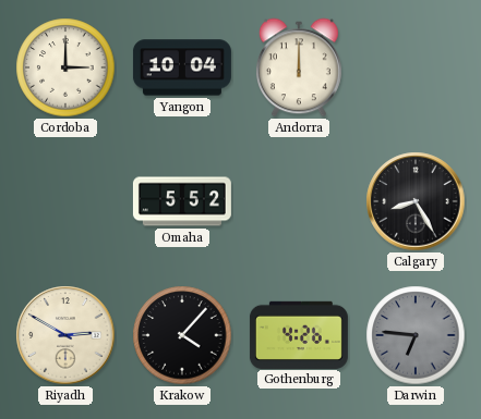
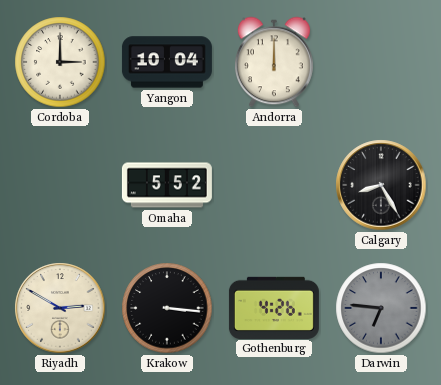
Krakow: 4:07 -> 3:16 (167, 308)
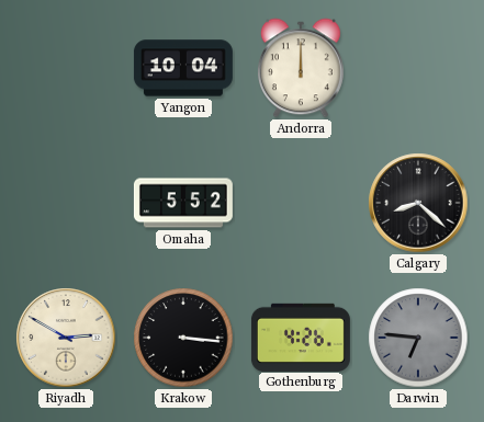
Cordoba: 3:00 -> none (60, 62)
Calgary: 8:25 -> 8:22 (418, 203)
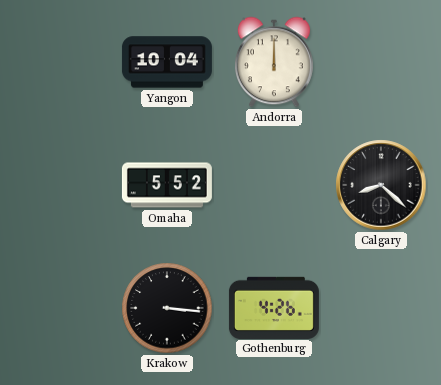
Riyadh: 2:50 -> none (66, 338)
Darwin: 6:46 -> none (418, 338)
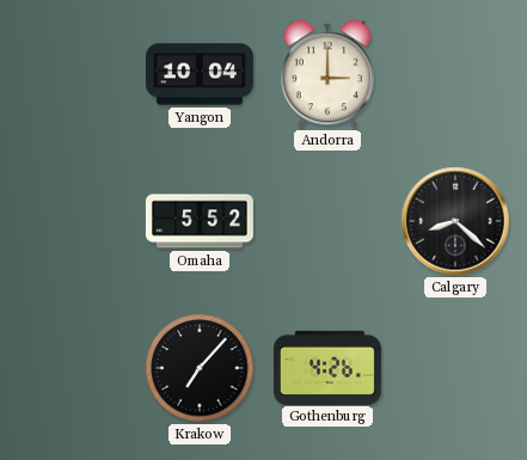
Andorra: 12:00 -> 3:00 (327, 74)
Krakow: 3:16 -> 7:07 (200, 368)
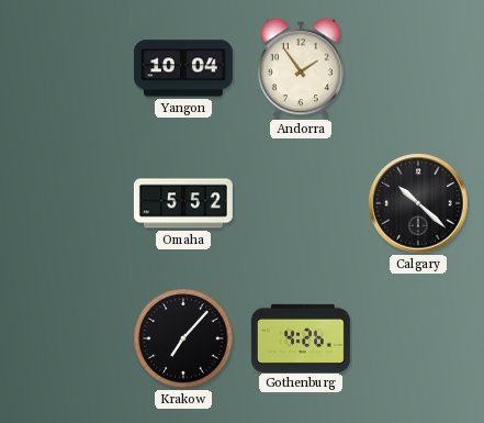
Andorra: 3:00 -> 1:54 (301, 68)
Calgary: 8:22 -> 10:22 (418, 203)
